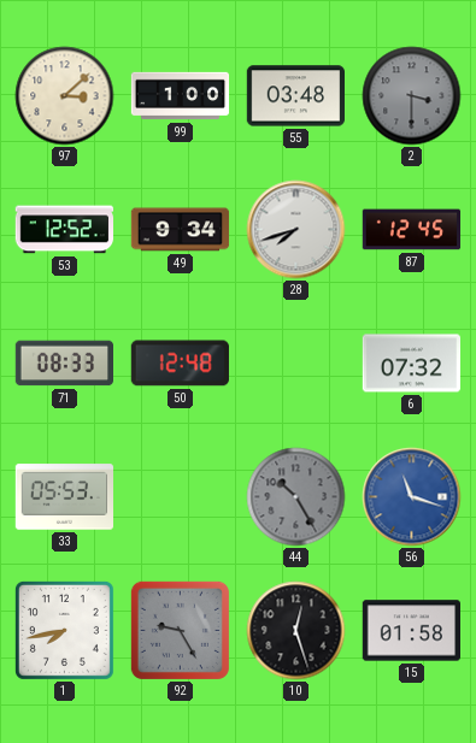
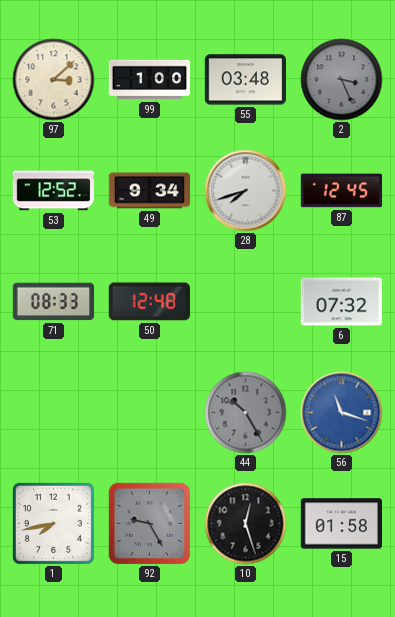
2: 3:30 -> 3:26 (342, 80)
33: 05:53 -> none (64, 497)
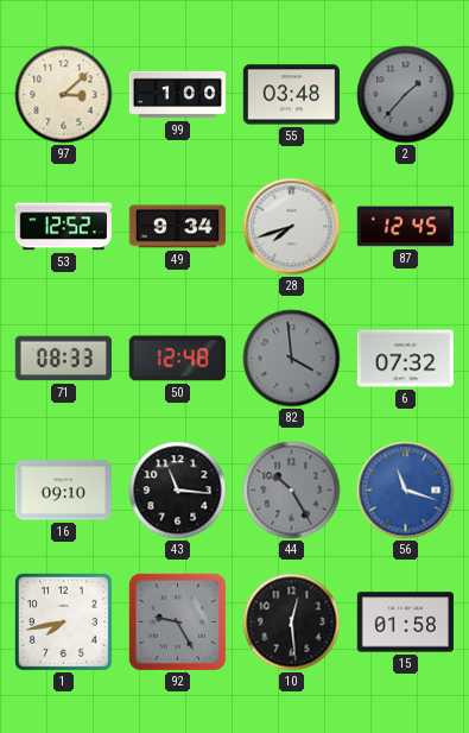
2: 3:26 -> 1:37 (406, 95)
82: none -> 3:59 (292, 359)
16: none -> 09:10 (63, 491)
43: none -> 11:16 (178, 491)
10: 12:27 -> 12:29 (292, 623)
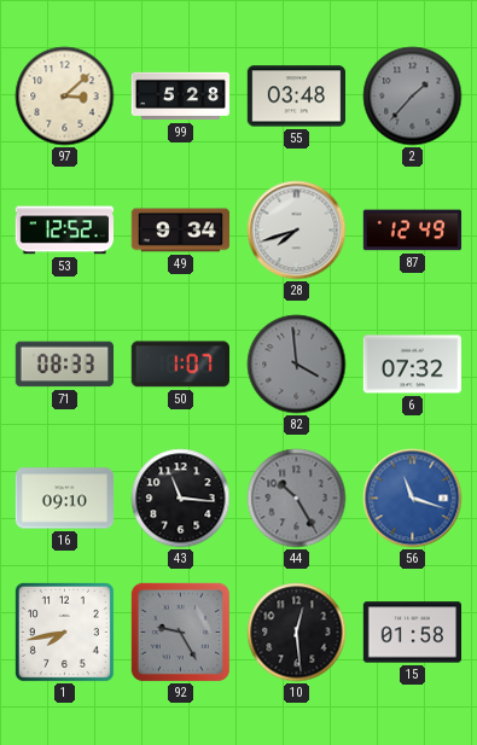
99: 1:00 -> 5:28 (181, 97)
87: 12:45 -> 12:49 (413, 231)
50: 12:48 -> 1:07 (180, 365)
